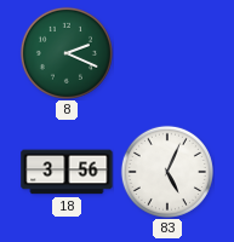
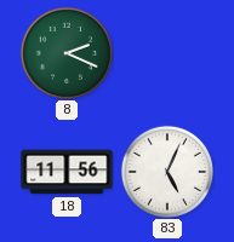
18: 3:56 -> 11:56 (67, 172)
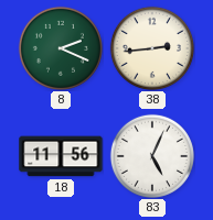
38: none -> 2:44 (152, 48)
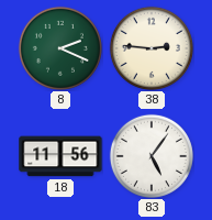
38: 2:44 -> 2:46 (152, 48)
83: 5:04 -> 5:06 (152, 156)
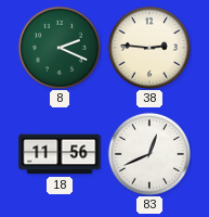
83: 5:06 -> 12:41 (149, 154)
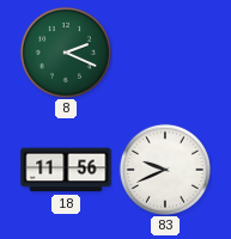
38: 2:46 -> none (149, 48)
83: 12:41 -> 9:41 (165, 170)
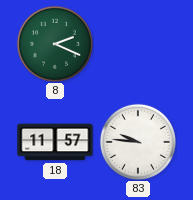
18: 11:56 -> 11:57 (55, 142)
83: 9:41 -> 9:46 (138, 142)
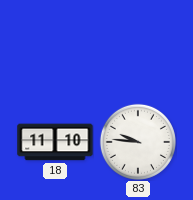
8: 2:19 -> none (55, 44)
18: 11:57 -> 11:10 (55, 142)
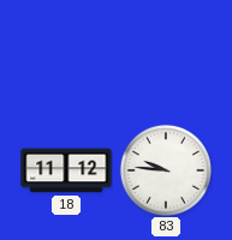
18: 11:10 -> 11:12 (66, 170)
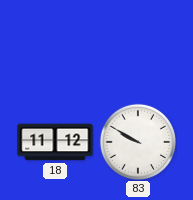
83: 9:46 -> 9:50 (138, 142)
